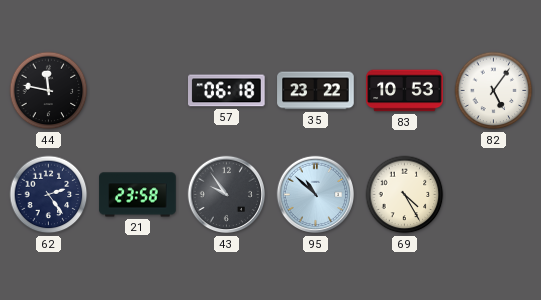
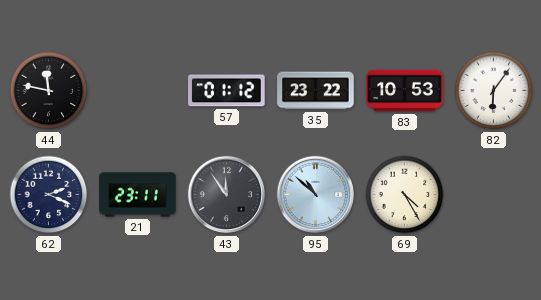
57: 06:18 -> 01:12 (227, 91)
82: 5:06 -> 6:06 (494, 91)
62: 2:24 -> 2:19 (49, 195)
21: 23:58 -> 23:11 (138, 195)
43: 9:54 -> 11:54 (227, 195)
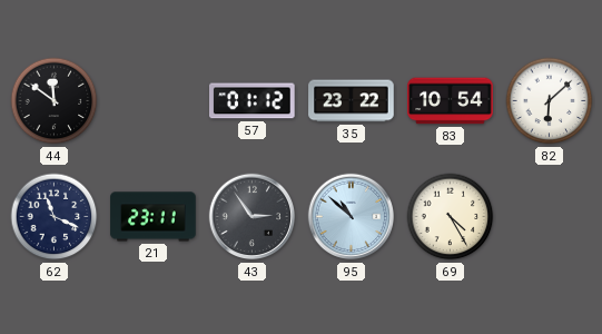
44: 11:47 -> 11:51 (55, 101)
83: 10:53 -> 10:54 (451, 101)
82: 6:06 -> 6:08 (550, 101)
62: 2:19 -> 11:19 (55, 217)
43: 11:54 -> 2:54 (253, 217)
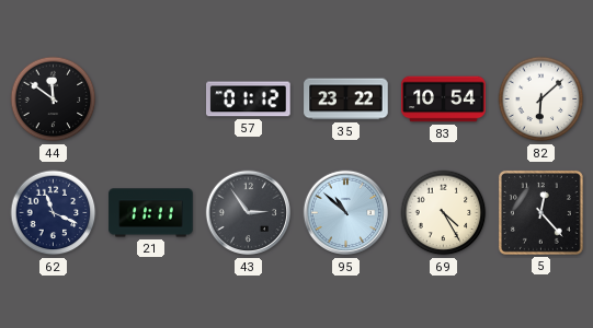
21: 23:11 -> 11:11 (151, 213)
5: none -> 12:23 (540, 212)
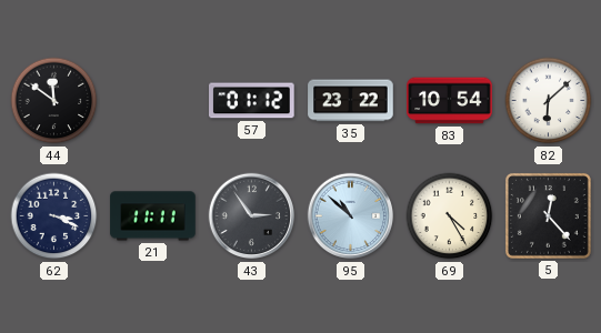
62: 11:19 -> 3:19 (54, 216)
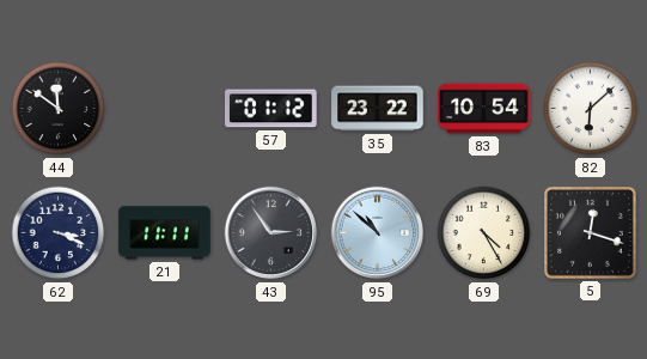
5: 12:23 -> 12:18 (590, 232)
